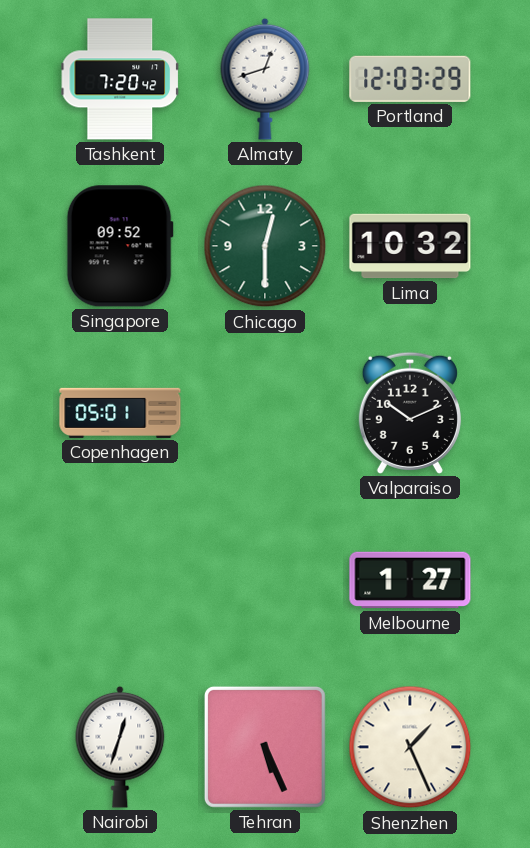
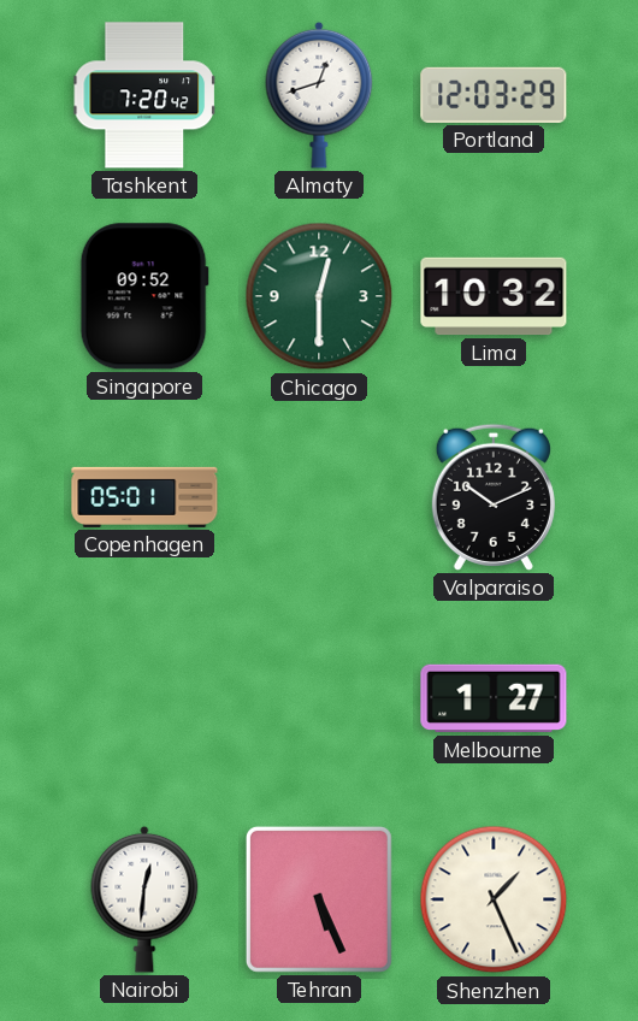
Nairobi: 12:33 -> 12:31 (144, 899)
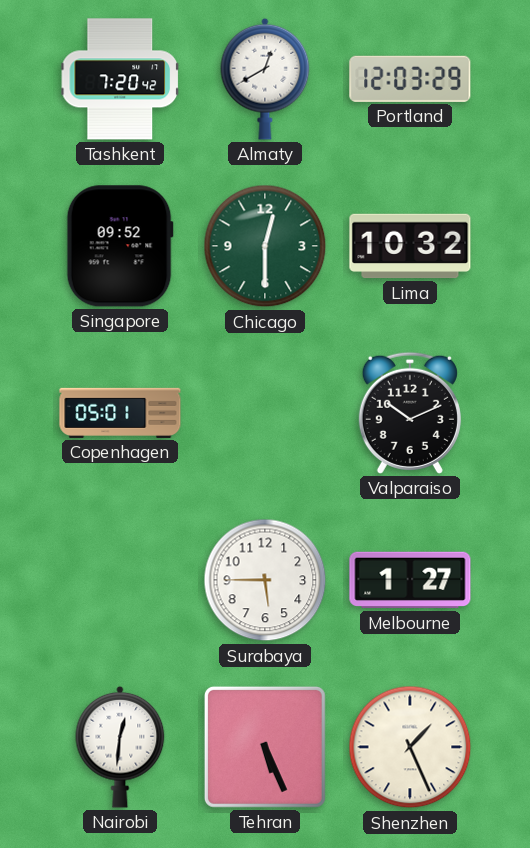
Almaty: 12:42 -> 12:40 (265, 79)
Surabaya: none -> 5:45 (265, 580)
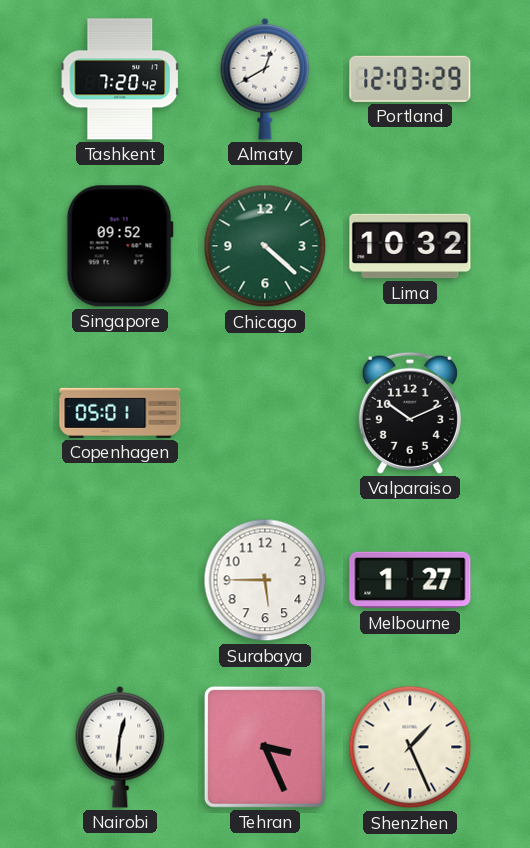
Chicago: 12:30 -> 4:22 (265, 246)
Tehran: 5:26 -> 3:26 (265, 747)
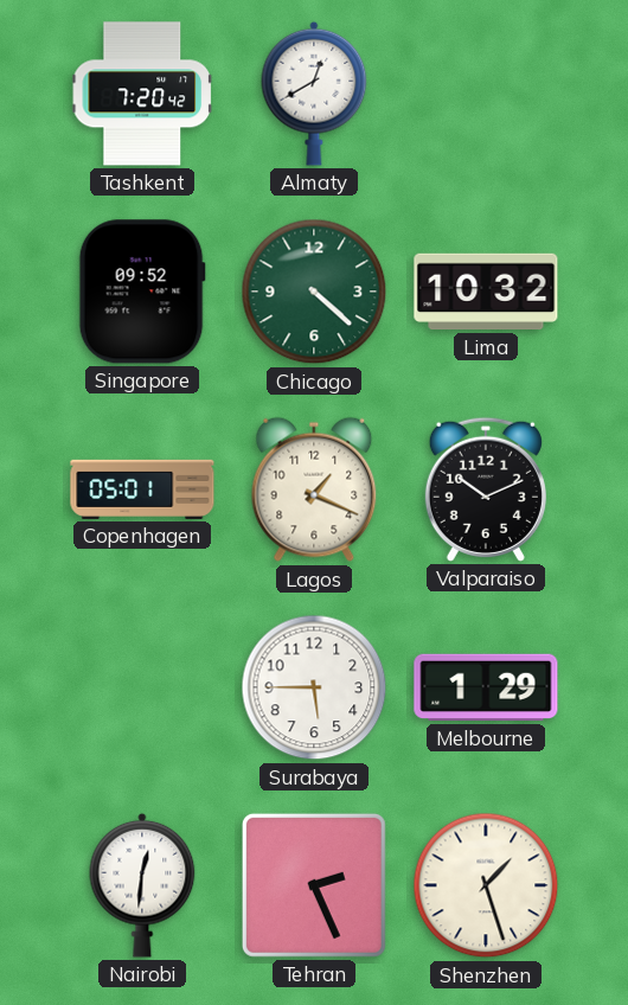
Portland: 12:03 -> none (410, 79)
Lagos: none -> 1:19 (314, 489)
Melbourne: 1:27 -> 1:29 (486, 687)
Tehran: 3:26 -> 2:26 (314, 885)
Shenzhen: 1:26 -> 1:27 (486, 885)
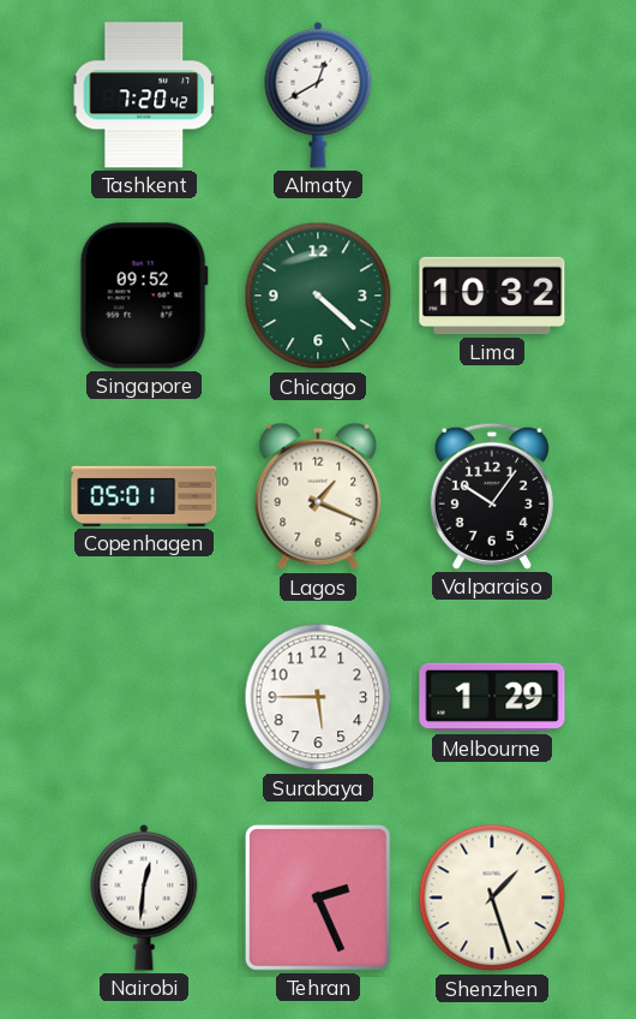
Valparaiso: 10:11 -> 10:06 (492, 496)
